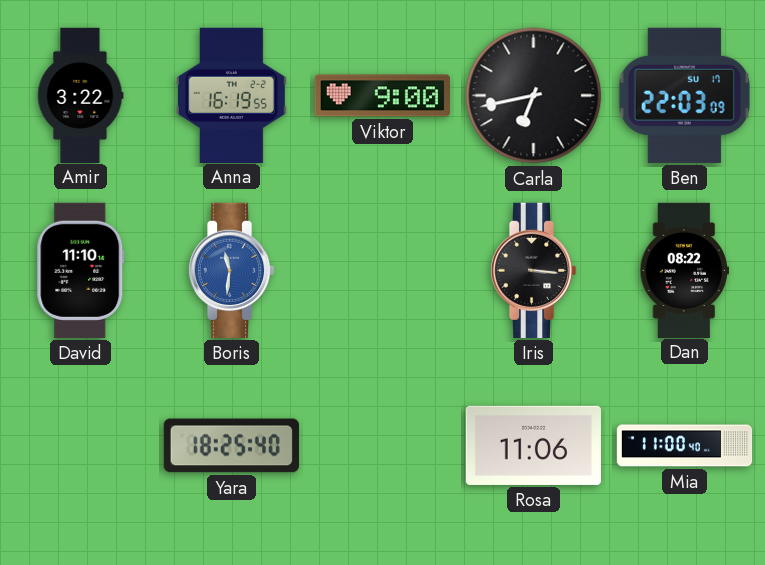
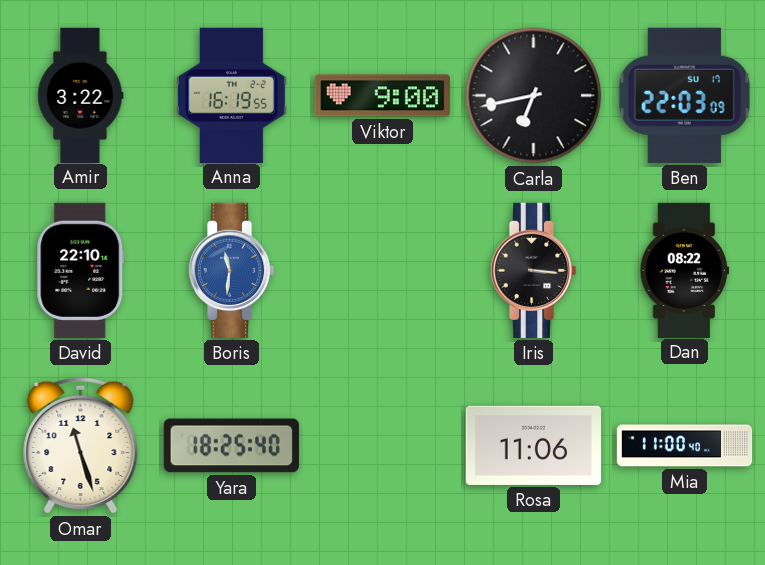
David: 11:10 -> 22:10 (81, 270)
Omar: none -> 11:27 (81, 445)
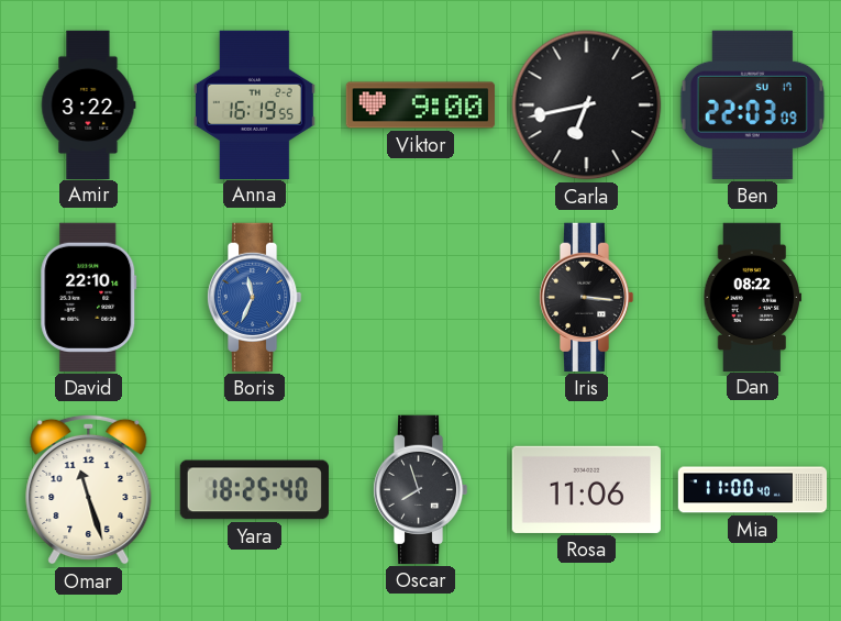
Boris: 11:31 -> 11:34 (254, 297)
Oscar: none -> 7:57 (420, 489)
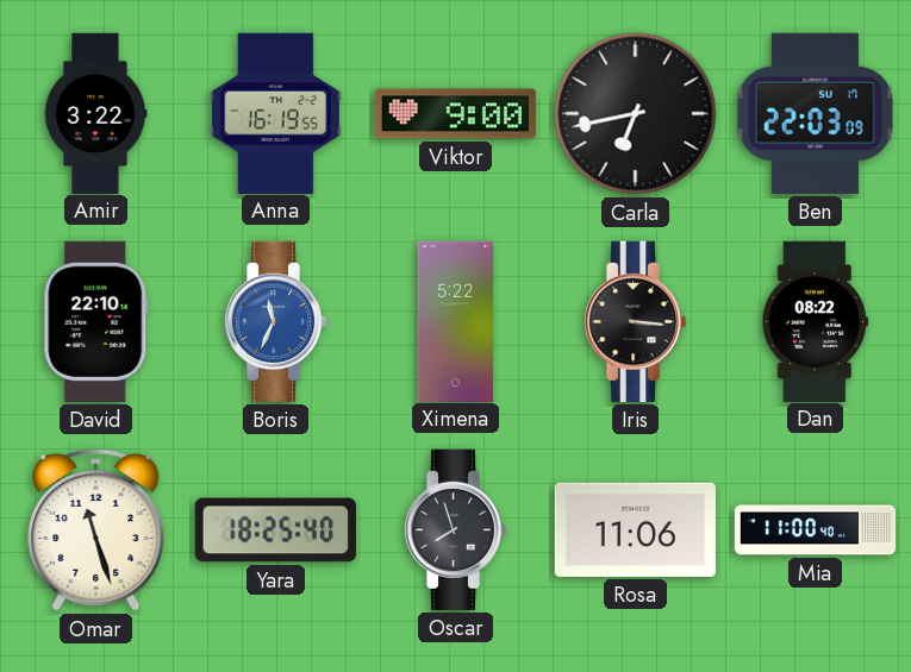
Ximena: none -> 5:22 (455, 321)
